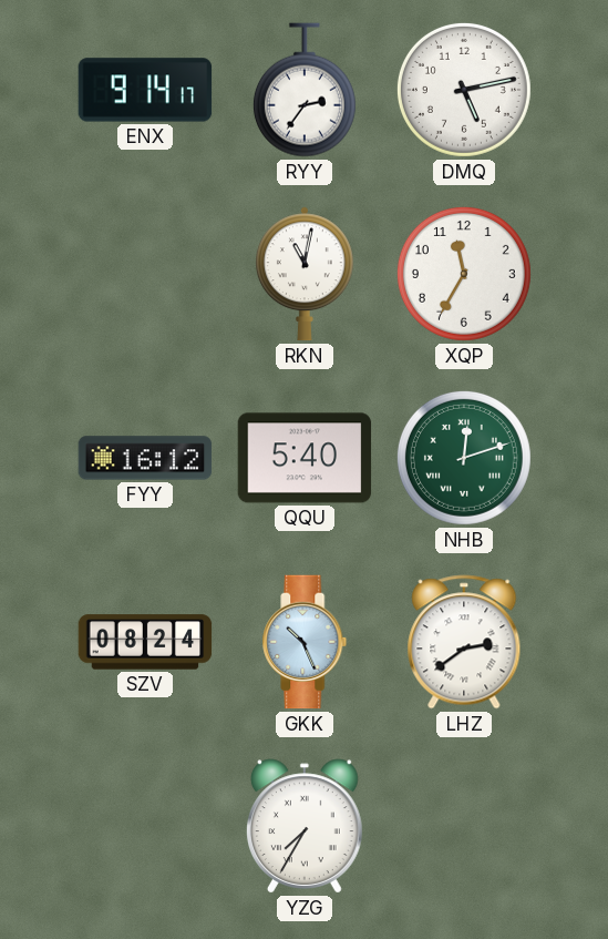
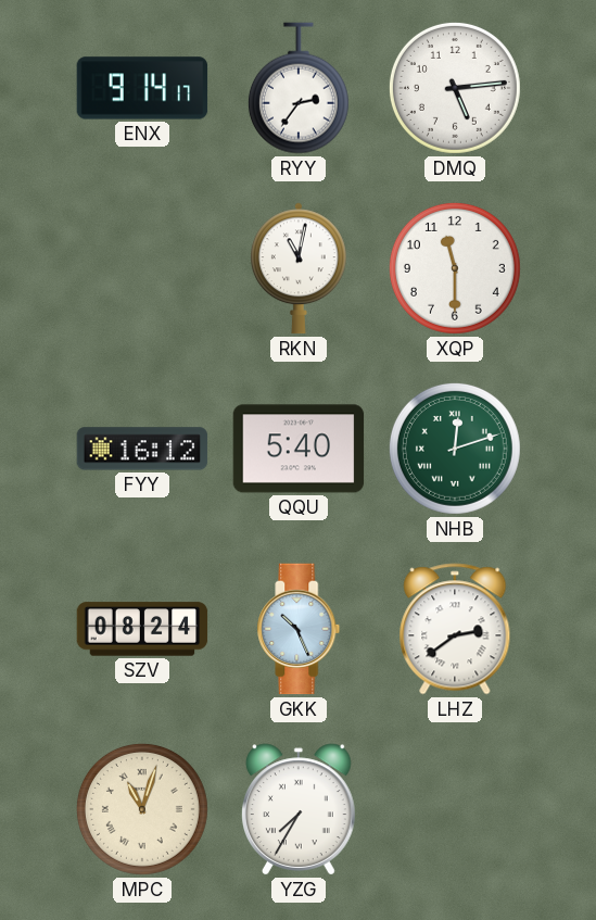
DMQ: 5:13 -> 5:14 (455, 88)
XQP: 11:35 -> 11:30 (455, 268)
MPC: none -> 11:03 (142, 809)
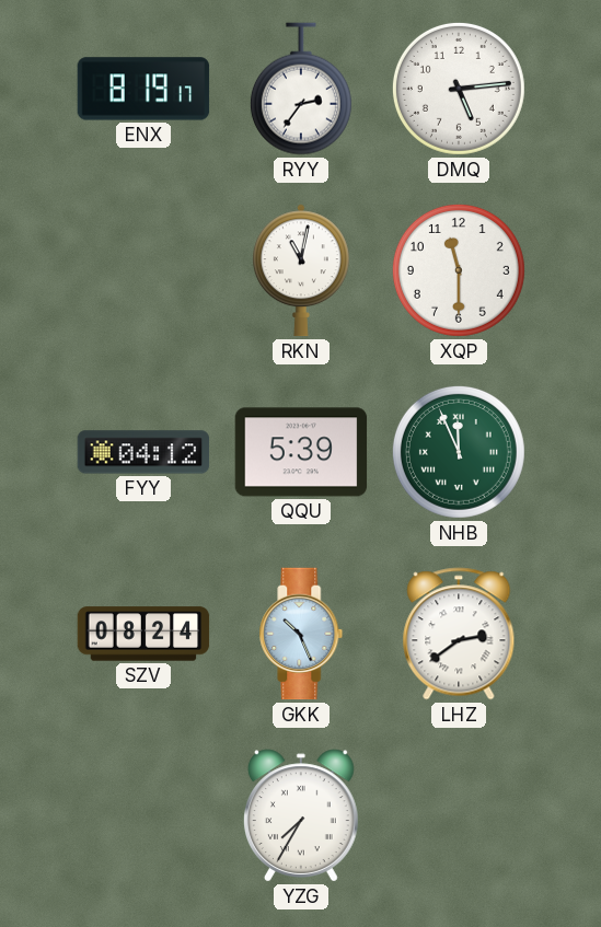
ENX: 9:14 -> 8:19 (143, 89)
FYY: 16:12 -> 04:12 (143, 452)
QQU: 5:40 -> 5:39 (301, 452)
NHB: 12:12 -> 11:56 (459, 452)
MPC: 11:03 -> none (142, 809)
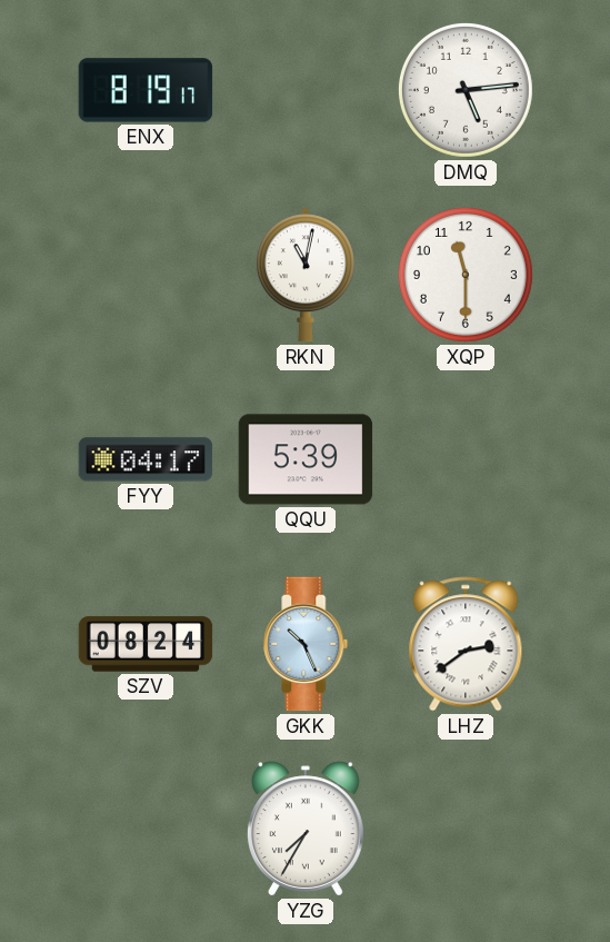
RYY: 2:36 -> none (301, 89)
FYY: 04:12 -> 04:17 (146, 459)
NHB: 11:56 -> none (459, 452)
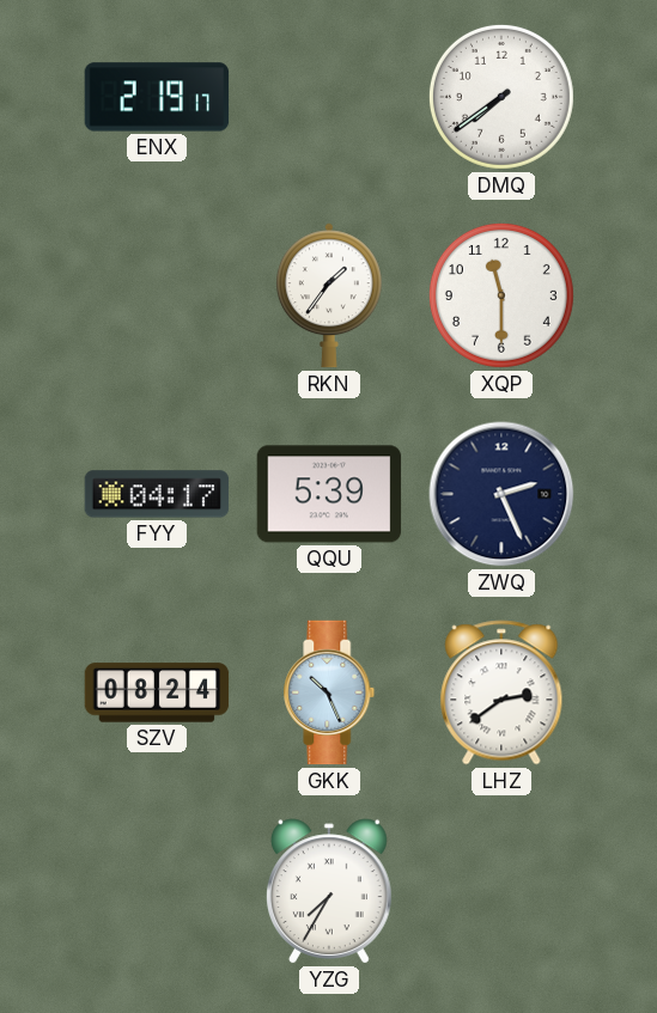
ENX: 8:19 -> 2:19 (157, 97)
DMQ: 5:14 -> 7:39 (501, 97)
RKN: 11:02 -> 1:36 (329, 295)
ZWQ: none -> 2:26 (501, 494)
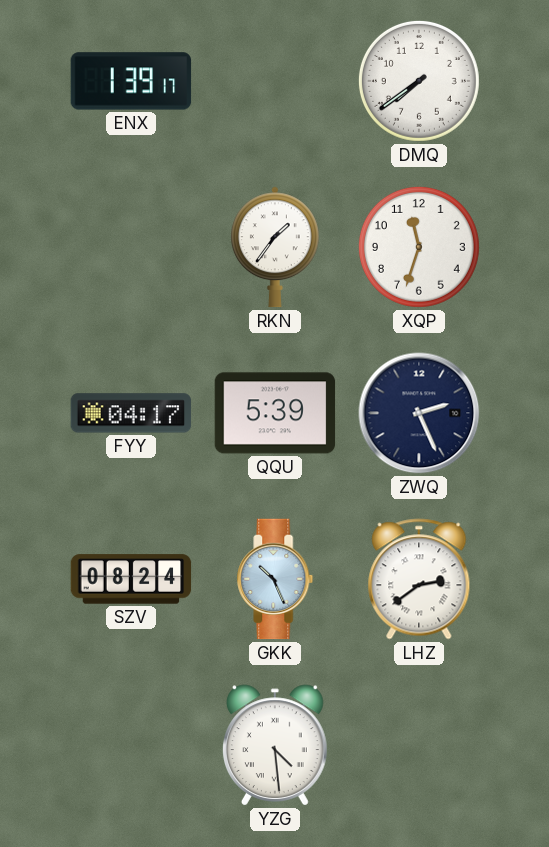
ENX: 2:19 -> 1:39 (131, 81)
XQP: 11:30 -> 11:33 (419, 247)
YZG: 7:35 -> 4:29 (275, 745)
